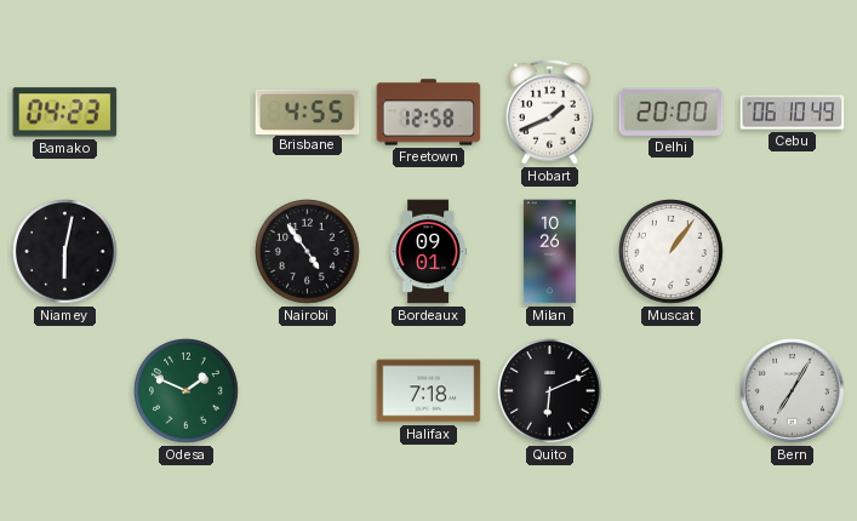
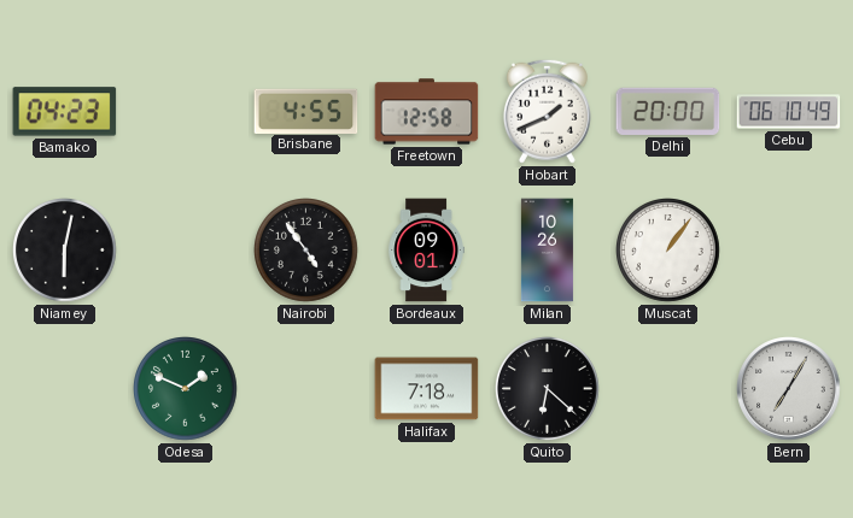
Quito: 6:11 -> 6:22 (548, 389)
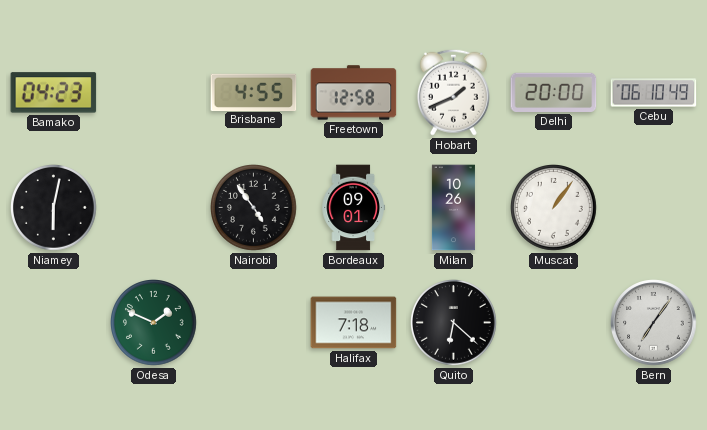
Bern: 7:05 -> 7:06 (654, 323)
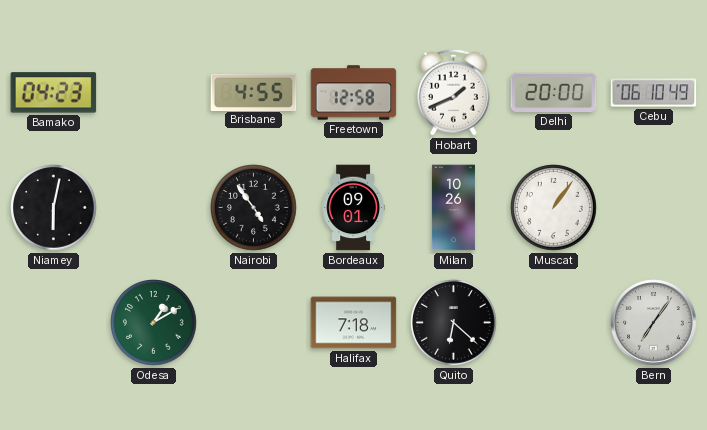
Odesa: 1:49 -> 1:10 (154, 323)
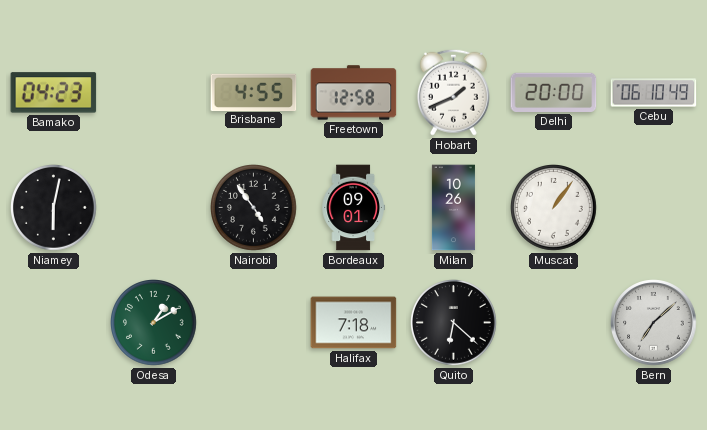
Bern: 7:06 -> 7:08 (654, 323)
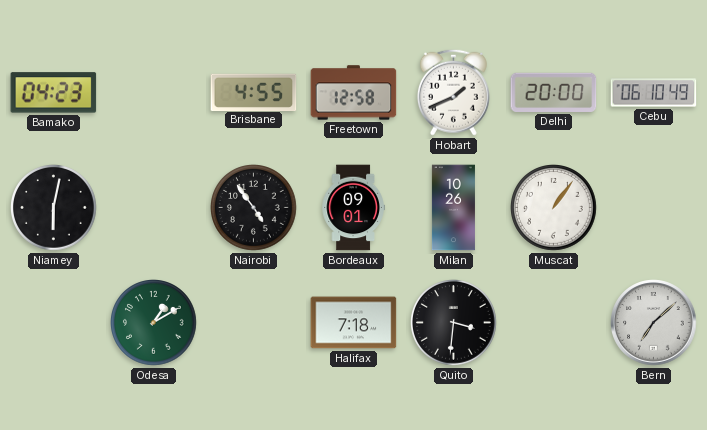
Quito: 6:22 -> 3:31 (454, 323)
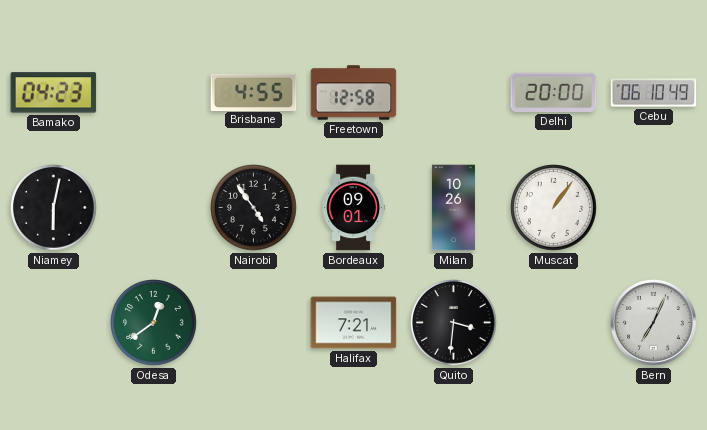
Hobart: 1:41 -> none (453, 92)
Odesa: 1:10 -> 12:39 (154, 323)
Halifax: 7:18 -> 7:21 (354, 323)
Bern: 7:08 -> 7:04 (654, 323)
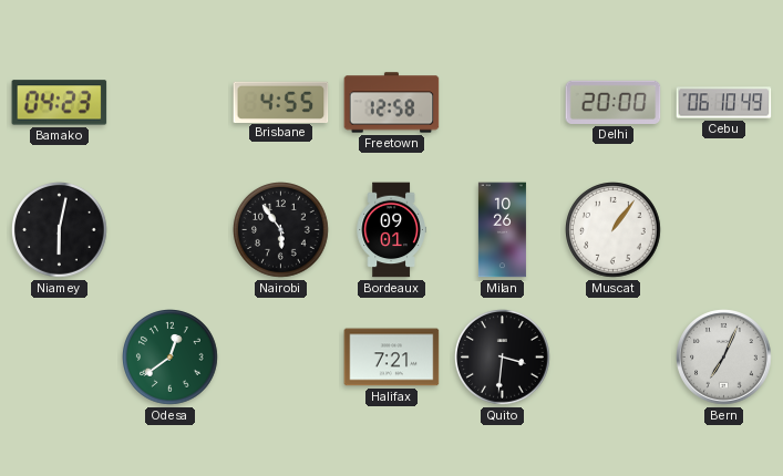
Nairobi: 4:54 -> 5:54 (281, 230)
